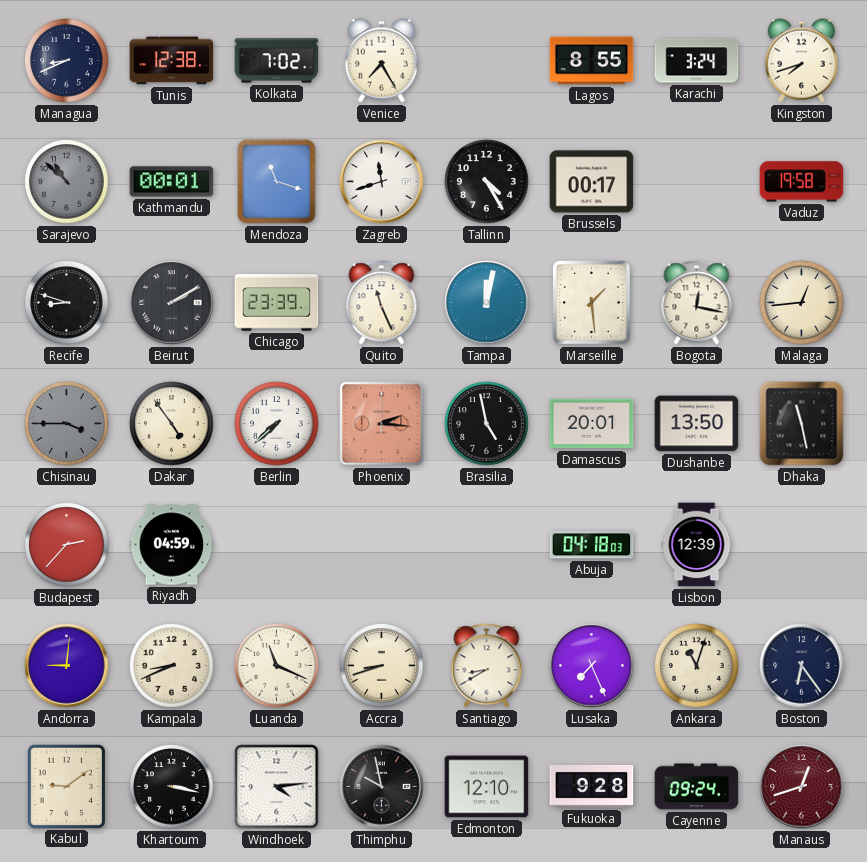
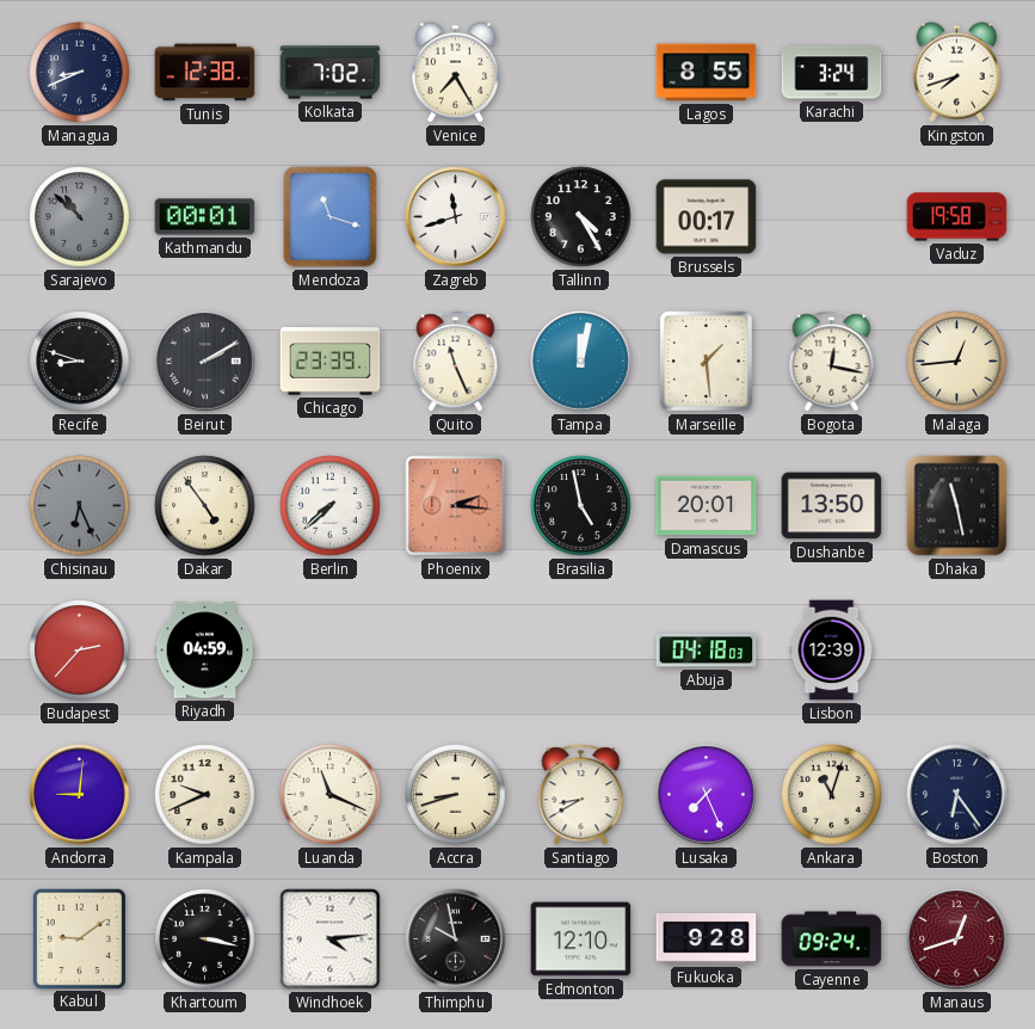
Chisinau: 3:45 -> 6:26 (80, 506)
Kampala: 8:41 -> 9:41 (205, 795)
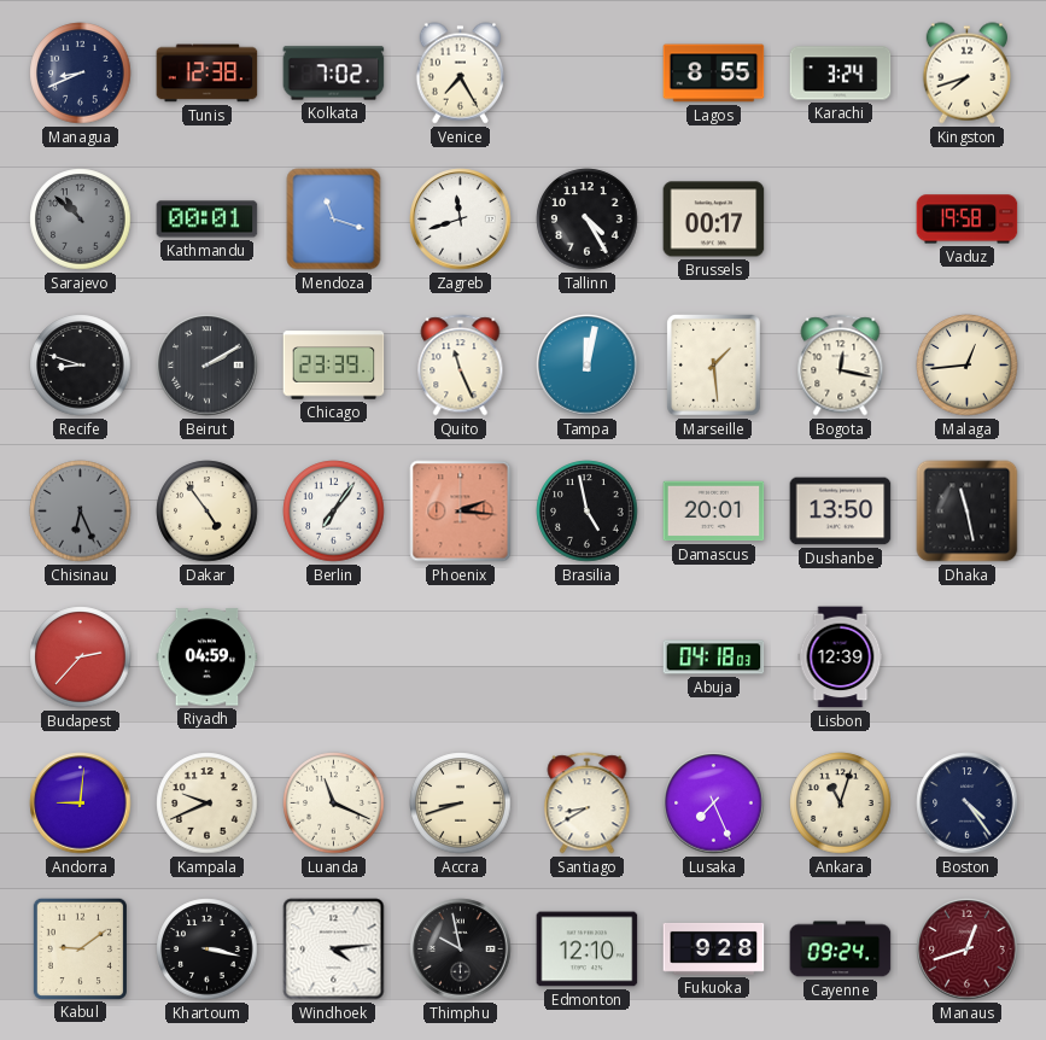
Berlin: 7:38 -> 7:06 (334, 512)
Boston: 6:24 -> 4:24 (968, 804)
